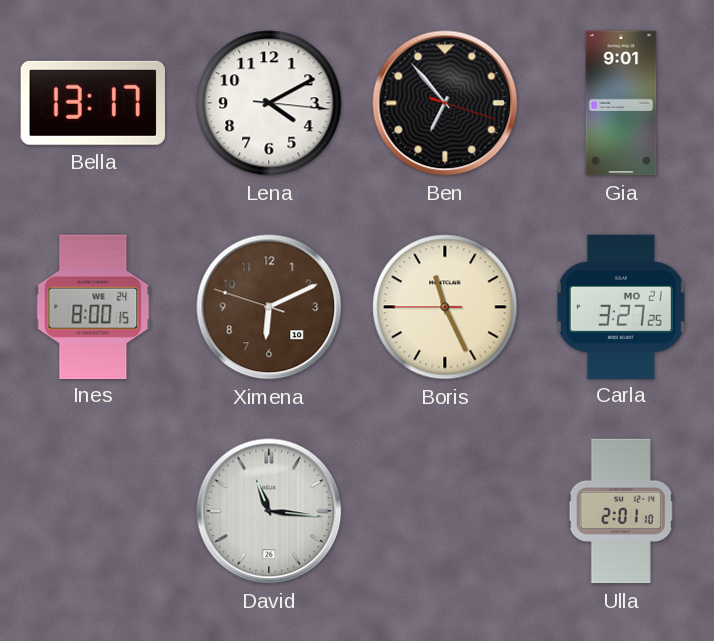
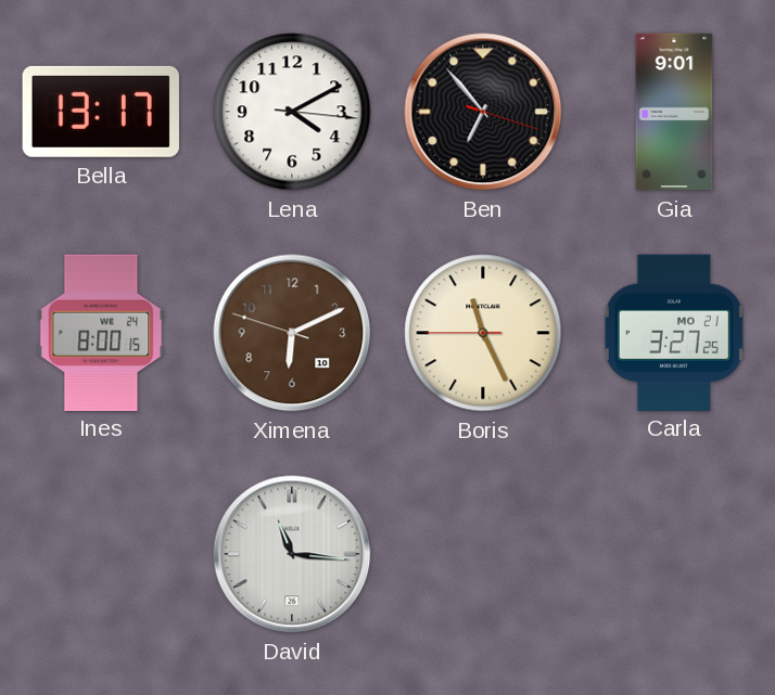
Ulla: 2:01 -> none (621, 511)
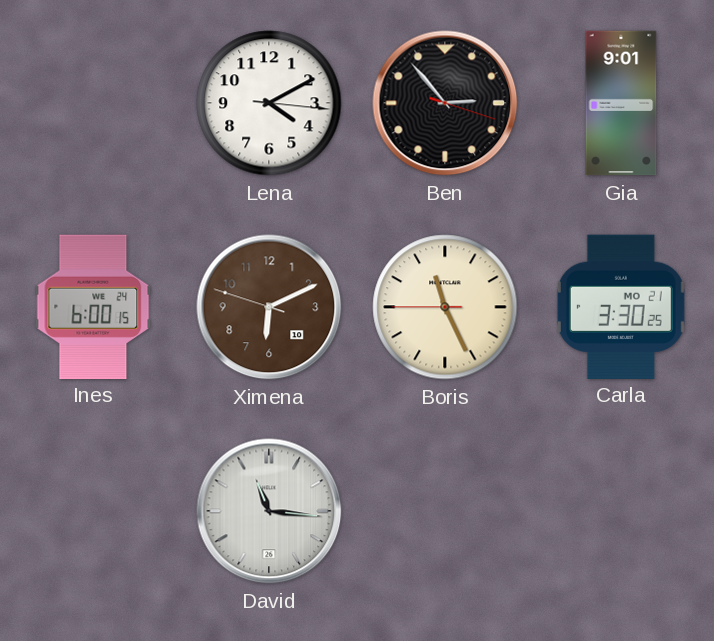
Bella: 13:17 -> none (101, 112)
Ben: 6:53 -> 2:53 (445, 103)
Ines: 8:00 -> 6:00 (93, 306)
Carla: 3:27 -> 3:30 (621, 306)
